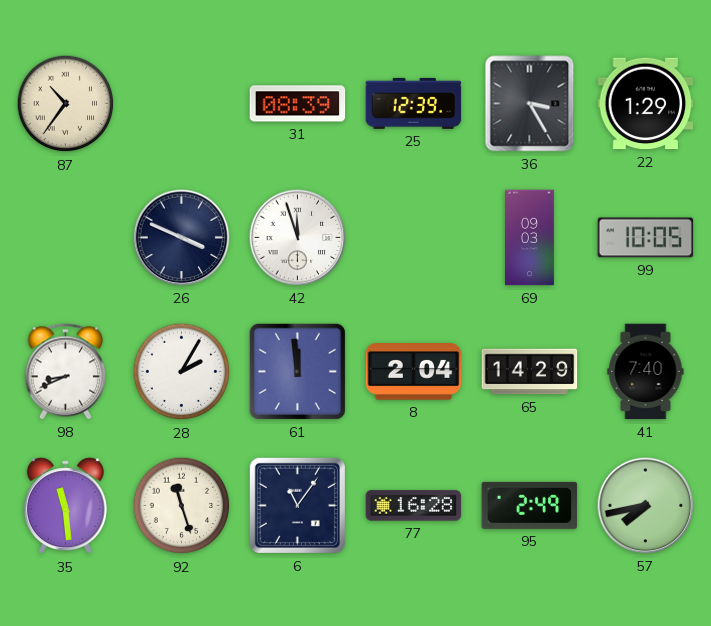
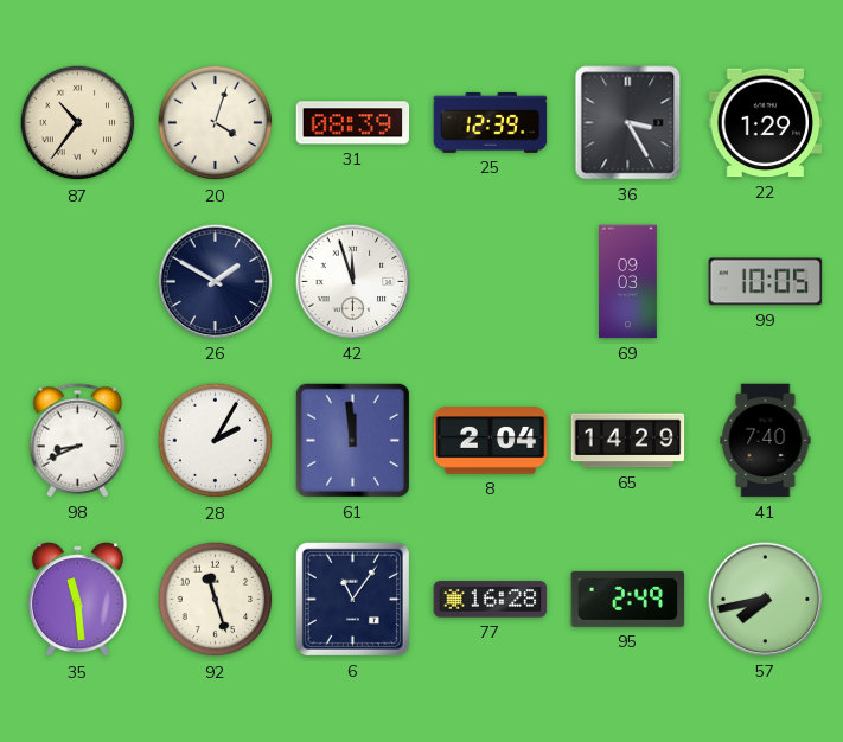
20: none -> 4:03 (216, 123)
26: 3:49 -> 1:50 (216, 282)
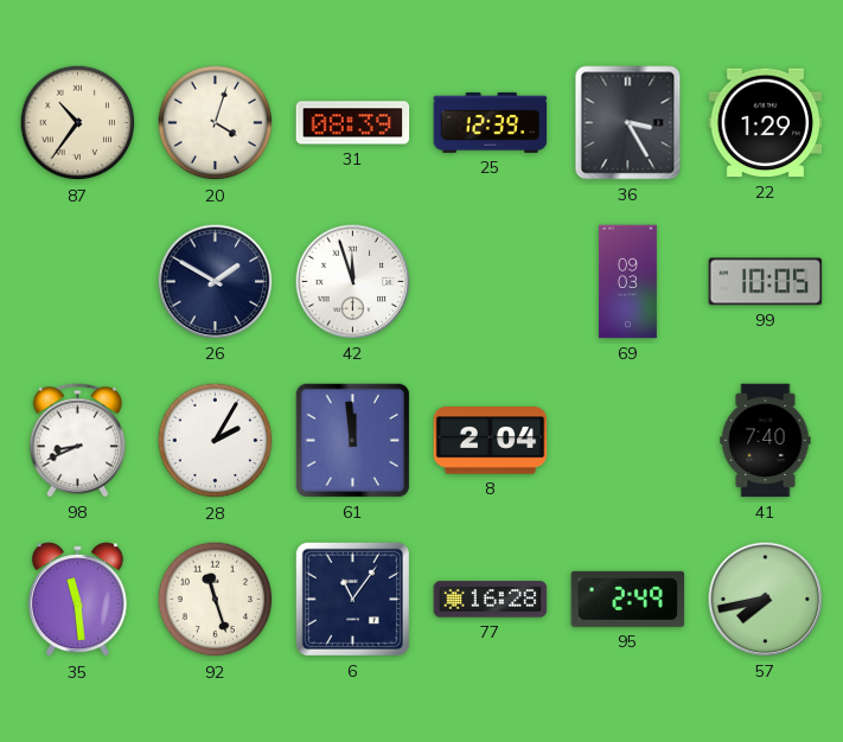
65: 14:29 -> none (628, 441)
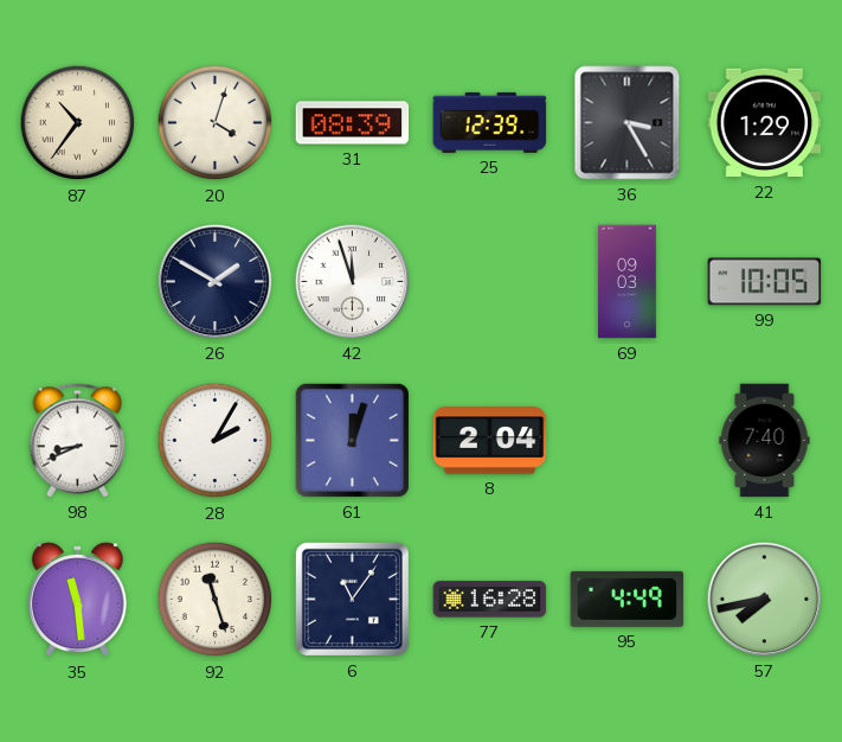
61: 11:59 -> 12:03 (352, 440)
95: 2:49 -> 4:49 (628, 599)
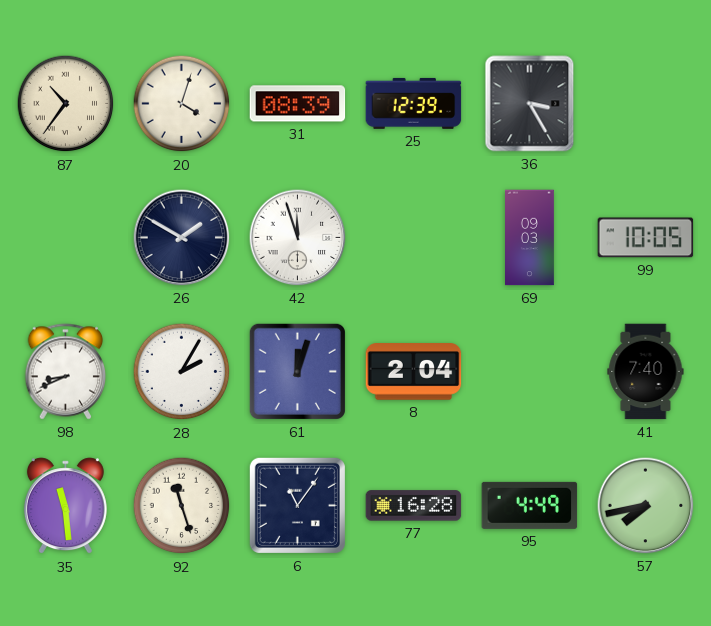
22: 1:29 -> none (765, 123)
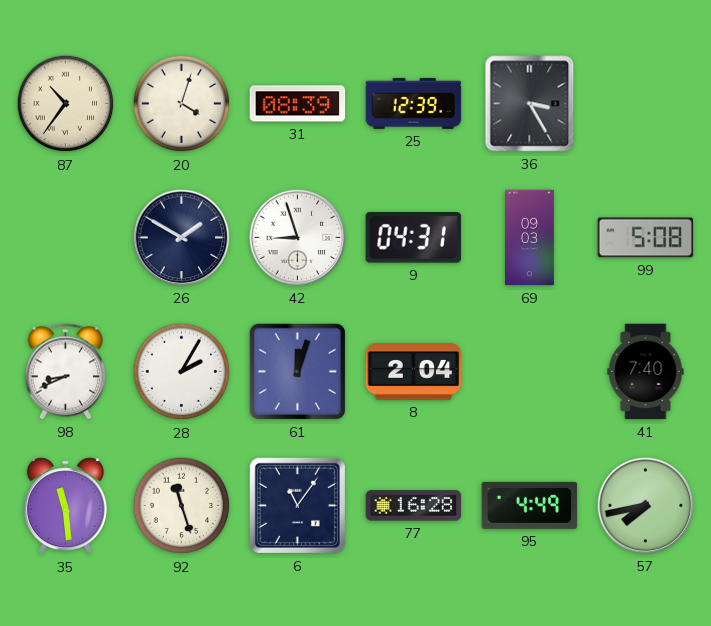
42: 11:57 -> 8:57 (298, 238)
9: none -> 04:31 (413, 238)
99: 10:05 -> 5:08 (646, 238)
